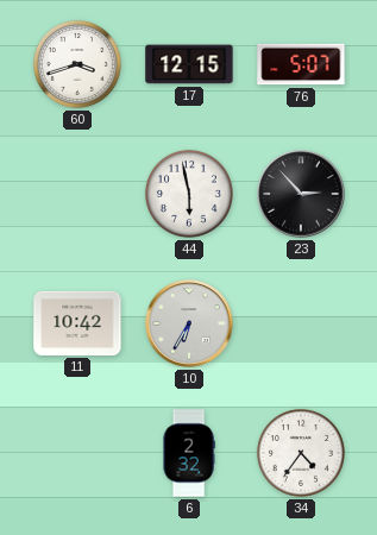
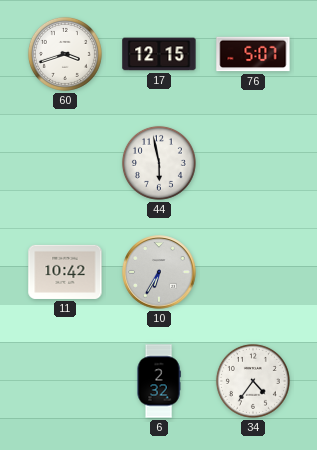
23: 2:53 -> none (301, 194)
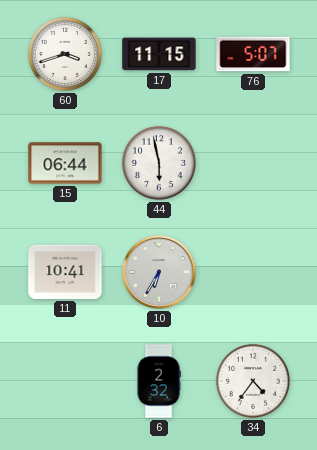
17: 12:15 -> 11:15 (159, 54)
15: none -> 06:44 (65, 163)
11: 10:42 -> 10:41 (65, 272)
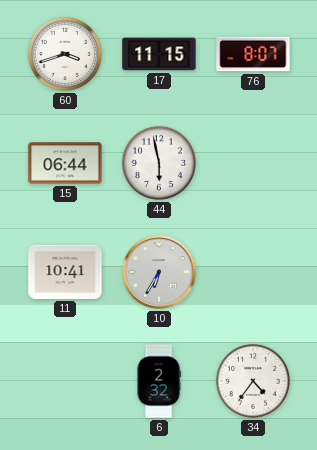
76: 5:07 -> 8:07 (253, 54)
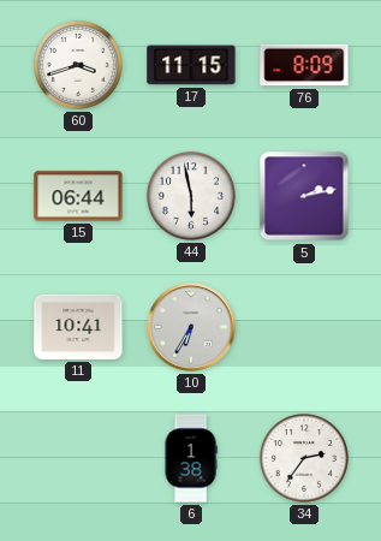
76: 8:07 -> 8:09 (304, 65)
5: none -> 2:13 (304, 196)
6: 2:32 -> 1:38 (191, 458)
34: 4:36 -> 2:36 (304, 458)
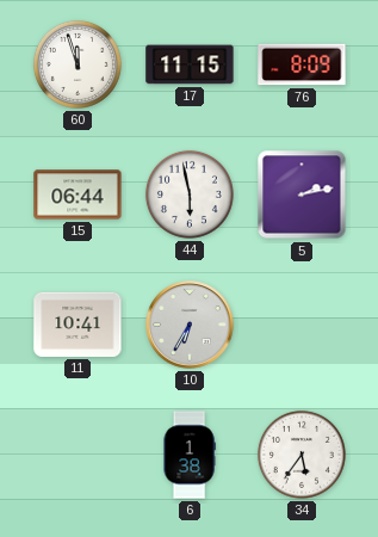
60: 3:42 -> 11:57 (78, 64)
34: 2:36 -> 5:36 (302, 455)
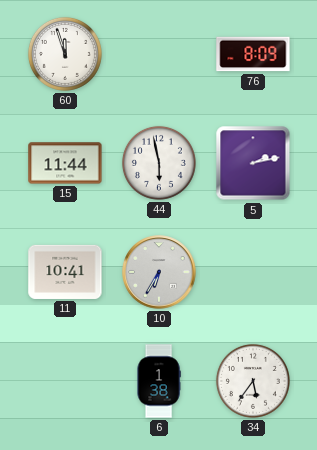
17: 11:15 -> none (190, 64)
15: 06:44 -> 11:44 (65, 163)
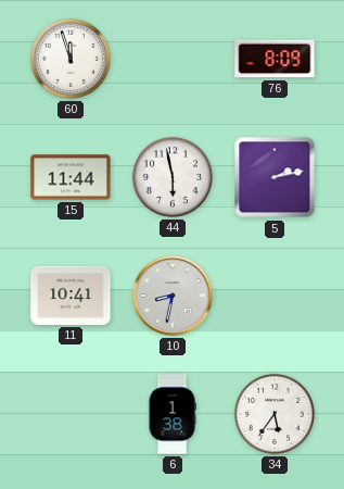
10: 6:35 -> 8:32 (173, 296)
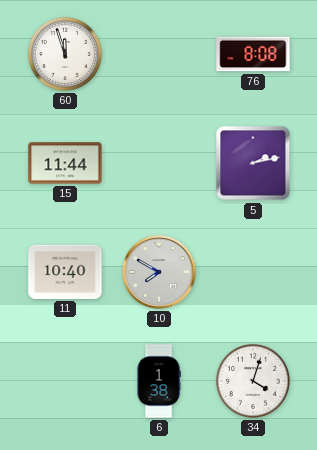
76: 8:09 -> 8:08 (253, 54)
44: 5:58 -> none (173, 177)
11: 10:41 -> 10:40 (65, 272)
10: 8:32 -> 7:50 (159, 272)
34: 5:36 -> 4:03 (253, 381)
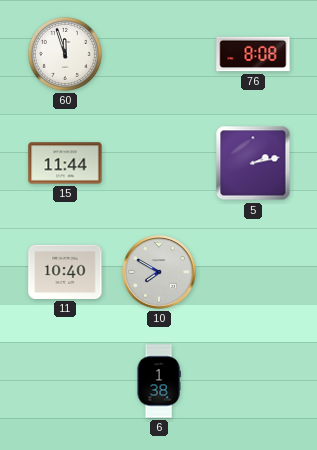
34: 4:03 -> none (253, 381)
